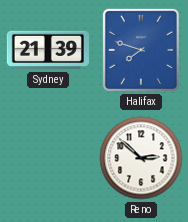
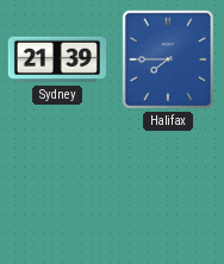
Halifax: 7:48 -> 7:45 (168, 59)
Reno: 2:52 -> none (141, 158)
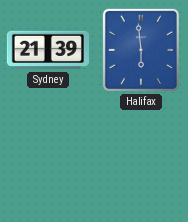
Halifax: 7:45 -> 5:59 (141, 50)
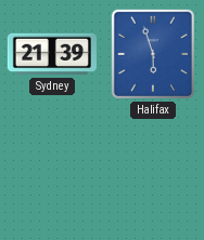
Halifax: 5:59 -> 5:57 (153, 54)
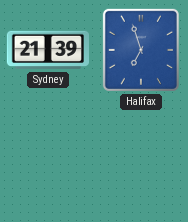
Halifax: 5:57 -> 6:57 (141, 50)
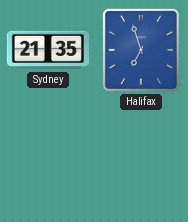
Sydney: 21:39 -> 21:35 (47, 50)
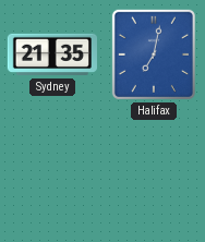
Halifax: 6:57 -> 7:02 (154, 55)
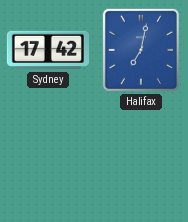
Sydney: 21:35 -> 17:42 (47, 50)
